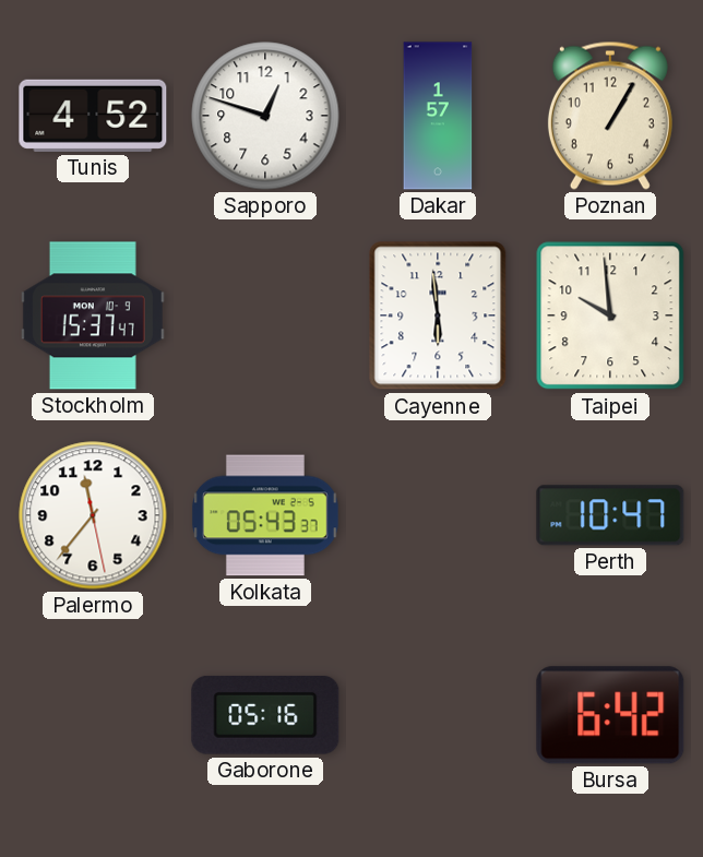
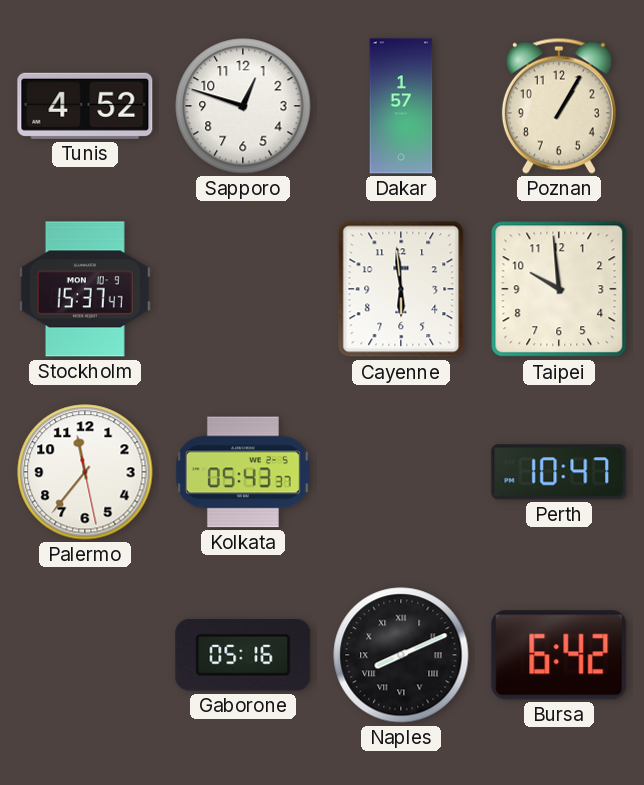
Naples: none -> 8:11 (401, 655)
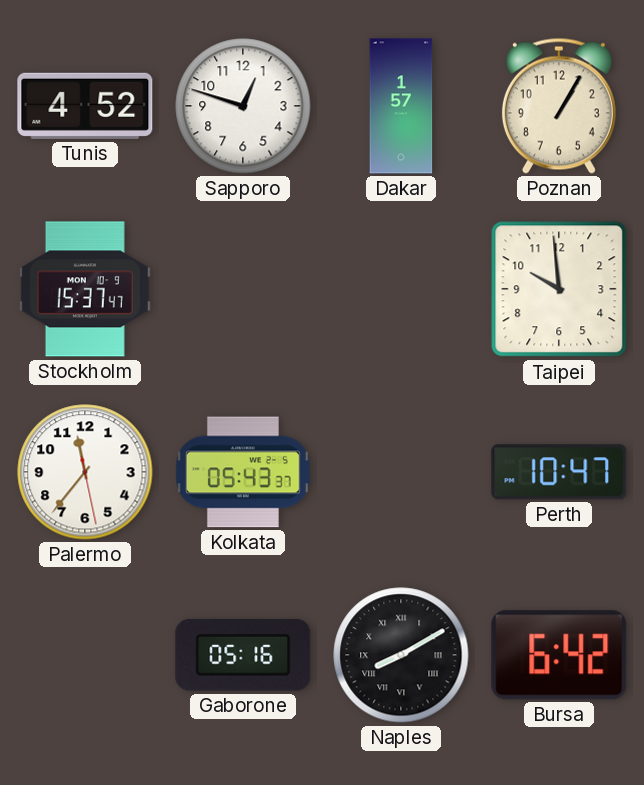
Cayenne: 5:59 -> none (401, 289)
Naples: 8:11 -> 8:10 (401, 655)
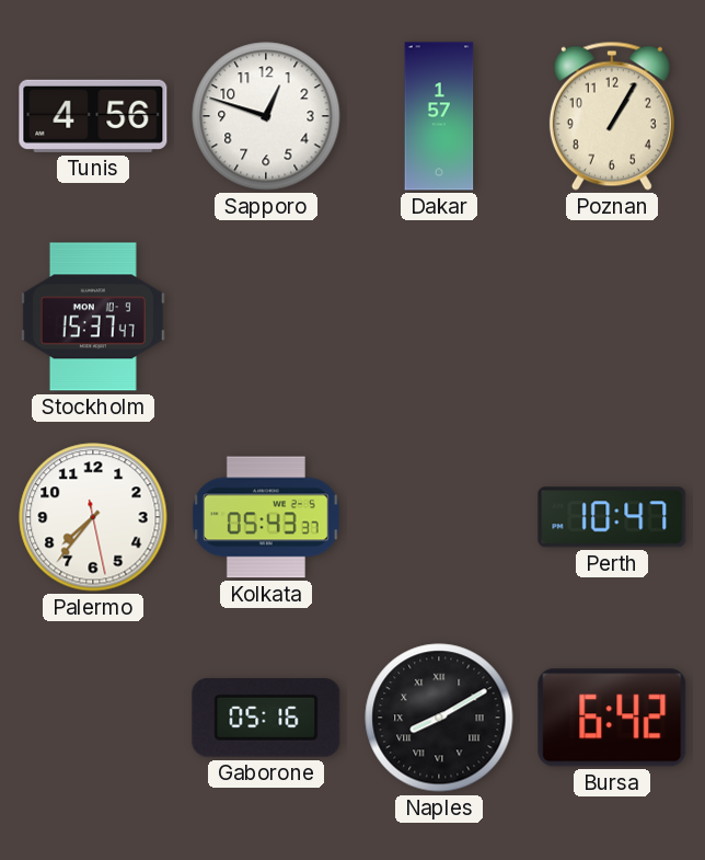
Tunis: 4:52 -> 4:56 (93, 116)
Taipei: 9:59 -> none (559, 289)
Palermo: 11:36 -> 7:36 (93, 517)
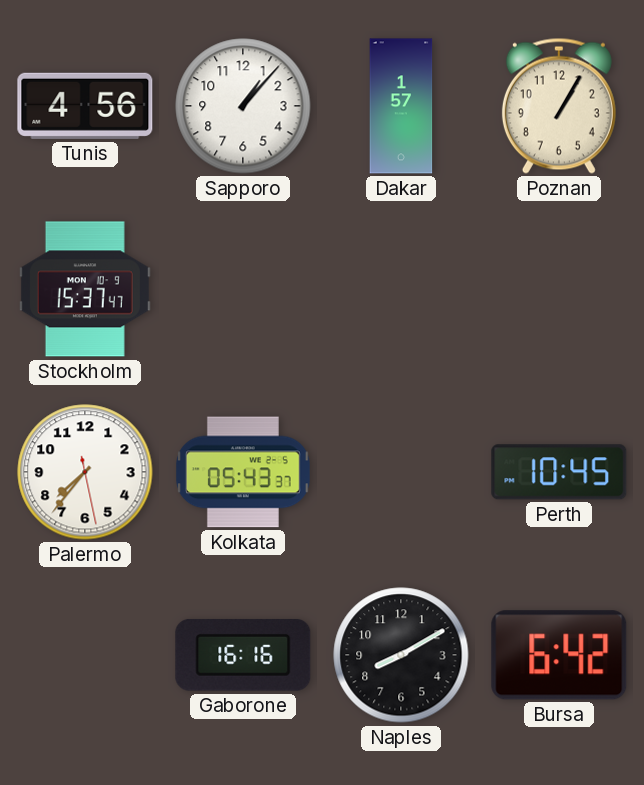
Sapporo: 12:48 -> 1:07 (243, 106)
Perth: 10:47 -> 10:45 (559, 472)
Gaborone: 05:16 -> 16:16 (243, 655)
Naples numerals: Roman -> Arabic (401, 655)
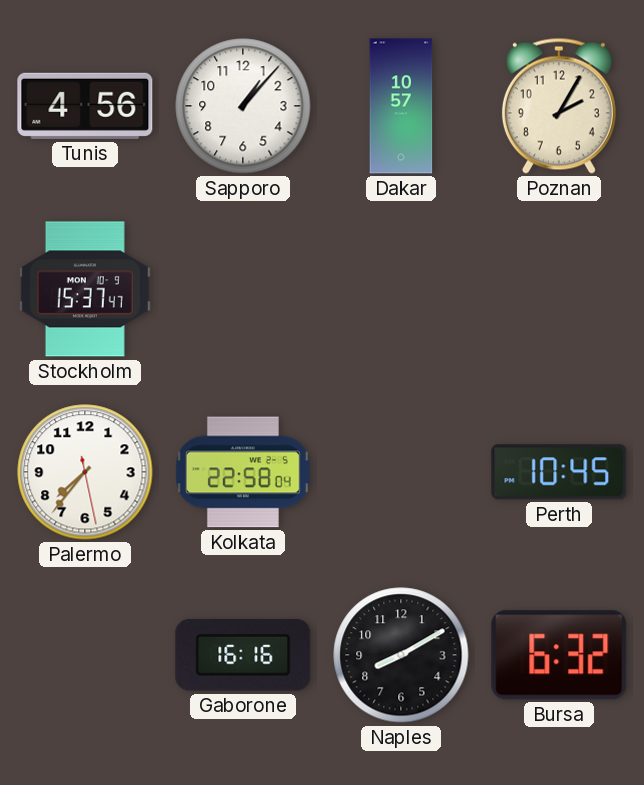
Dakar: 1:57 -> 10:57 (401, 106)
Poznan: 1:05 -> 2:05 (559, 106)
Kolkata: 05:43 -> 22:58 (243, 472)
Bursa: 6:42 -> 6:32 (559, 655)
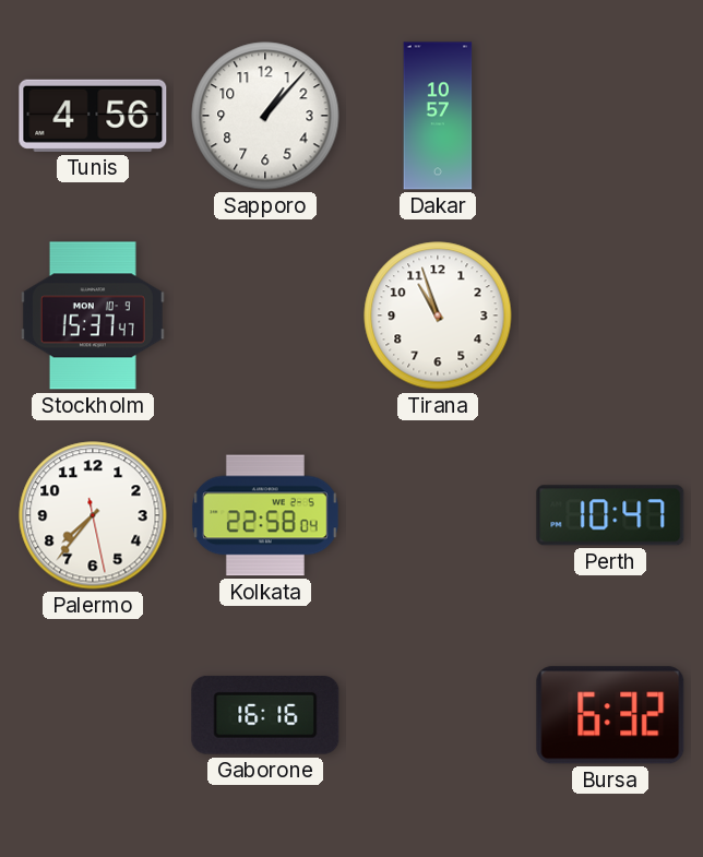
Poznan: 2:05 -> none (559, 106)
Tirana: none -> 10:57 (438, 316)
Perth: 10:45 -> 10:47 (610, 515)
Naples: 8:10 -> none (401, 655)
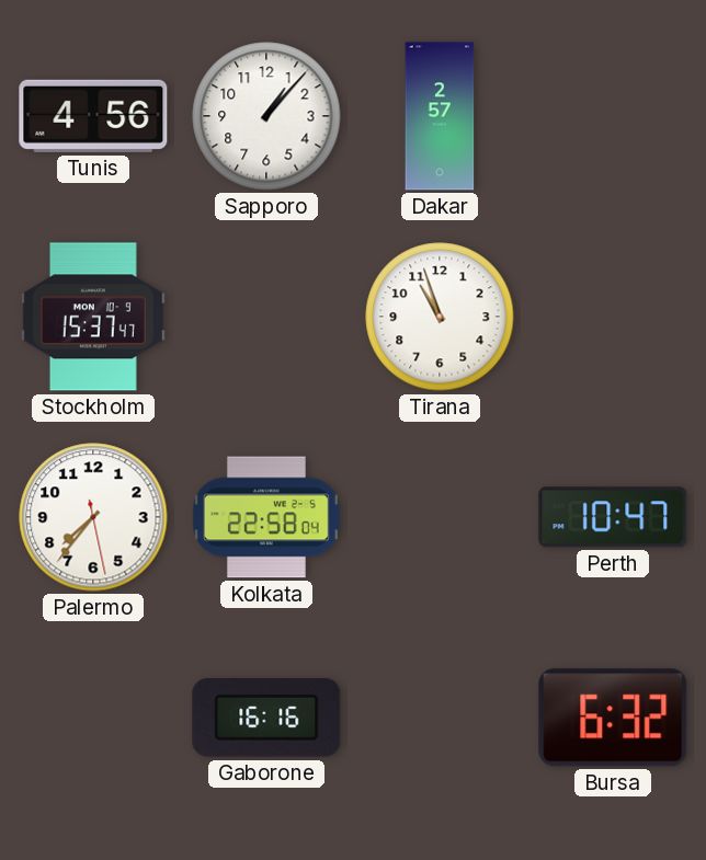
Dakar: 10:57 -> 2:57 (440, 116)
